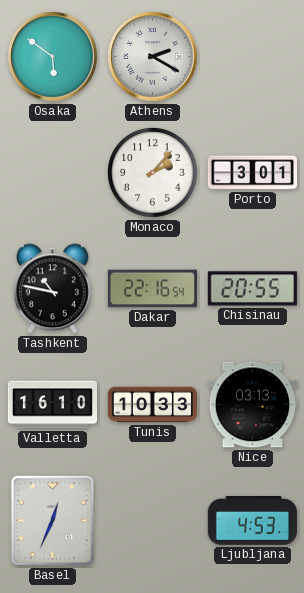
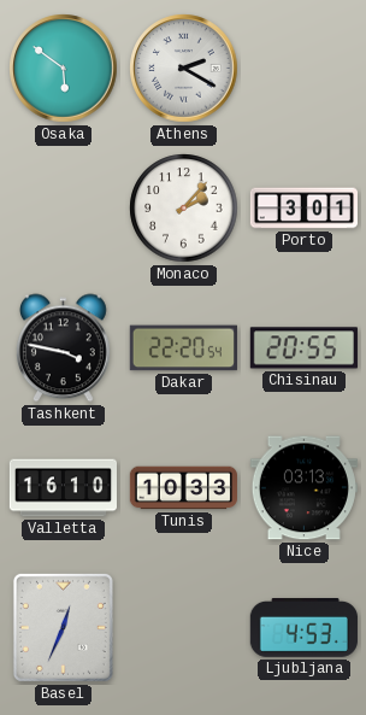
Tashkent: 10:47 -> 3:47 (63, 348)
Dakar: 22:16 -> 22:20 (183, 348)
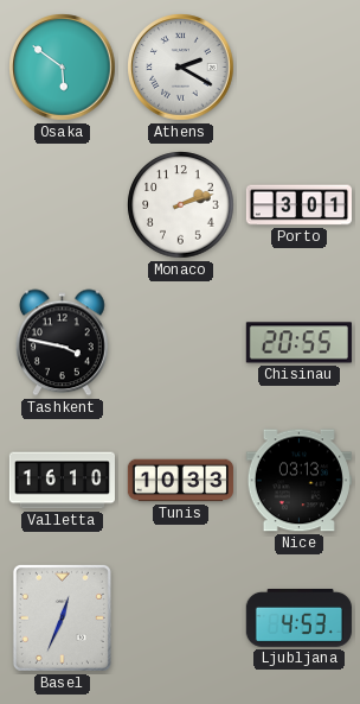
Monaco: 2:07 -> 2:12 (181, 205)
Dakar: 22:20 -> none (183, 348)
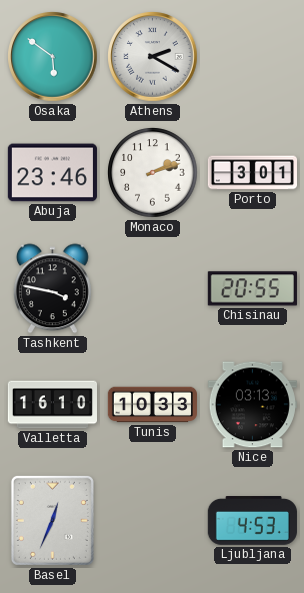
Abuja: none -> 23:46 (52, 173)
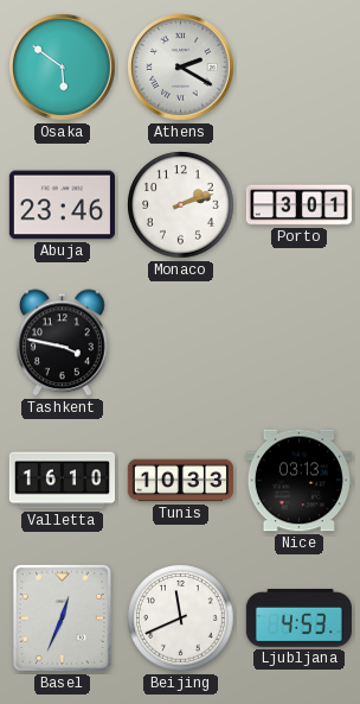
Chisinau: 20:55 -> none (252, 289)
Beijing: none -> 11:41 (181, 619)
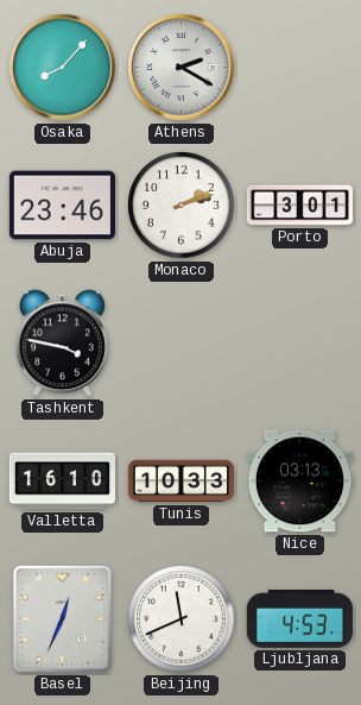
Osaka: 5:51 -> 8:07 (63, 68)
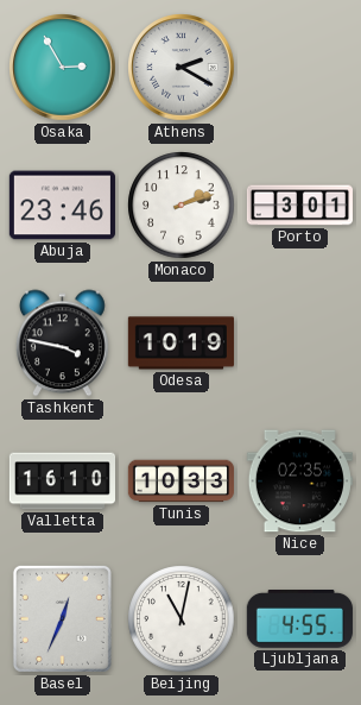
Osaka: 8:07 -> 2:55 (63, 68)
Odesa: none -> 10:19 (180, 344)
Nice: 03:13 -> 02:35 (299, 481)
Beijing: 11:41 -> 11:02 (182, 619)
Ljubljana: 4:53 -> 4:55 (299, 619)
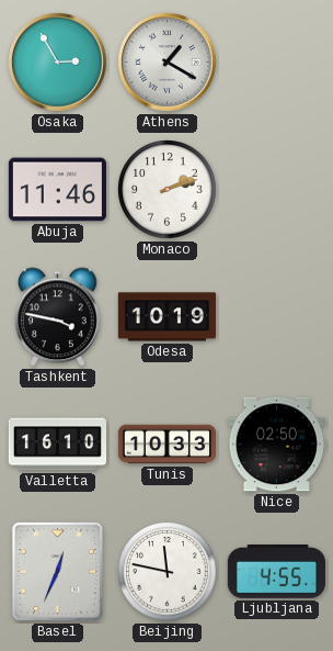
Athens: 2:20 -> 1:20 (168, 63)
Abuja: 23:46 -> 11:46 (57, 190)
Porto: 3:01 -> none (299, 206)
Nice: 02:35 -> 02:50 (276, 445)
Beijing: 11:02 -> 11:47 (168, 572)
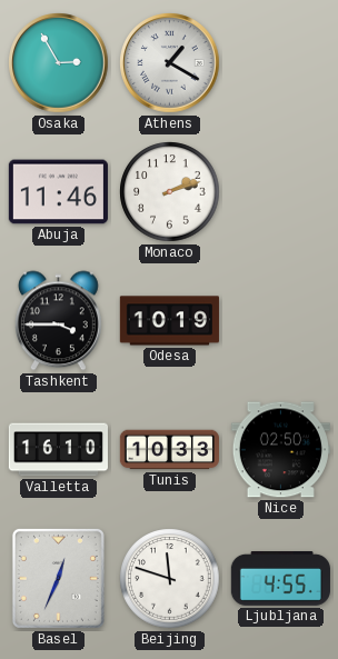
Tashkent: 3:47 -> 3:45 (58, 321)
Beijing: 11:47 -> 11:48 (170, 579)
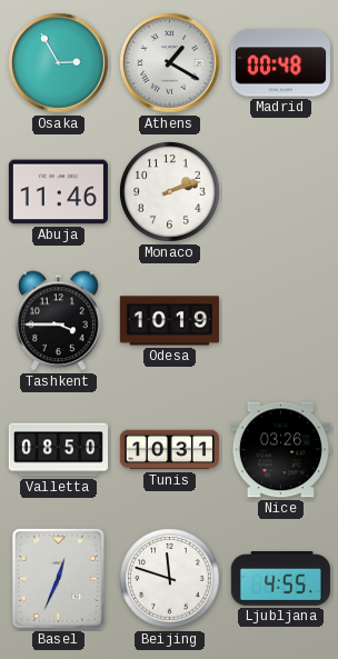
Madrid: none -> 00:48 (280, 63)
Valletta: 16:10 -> 08:50 (58, 450)
Tunis: 10:33 -> 10:31 (169, 450)
Nice: 02:50 -> 03:26 (280, 450)
